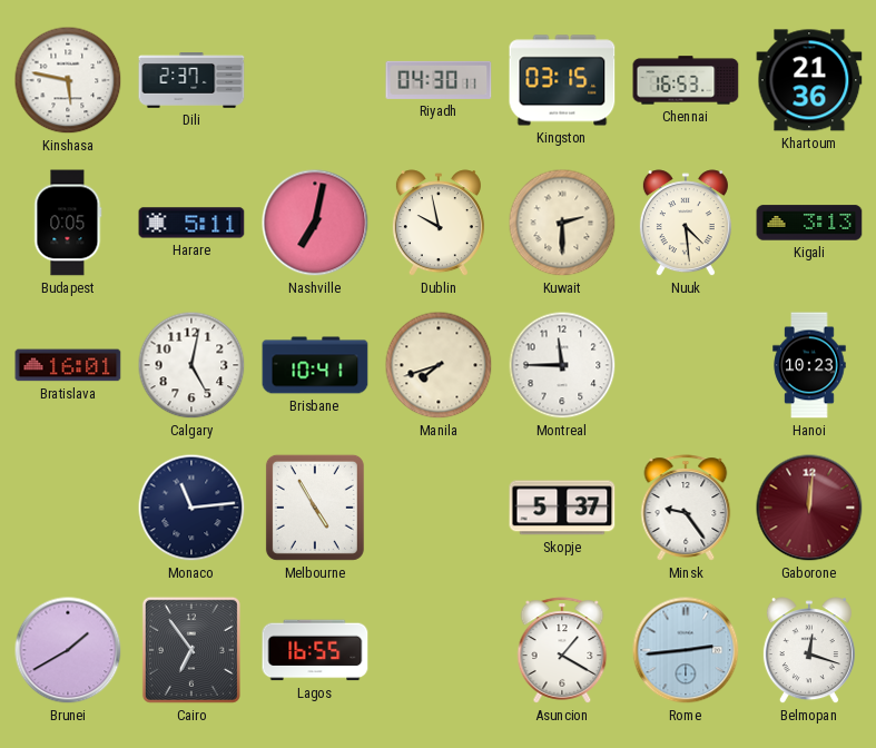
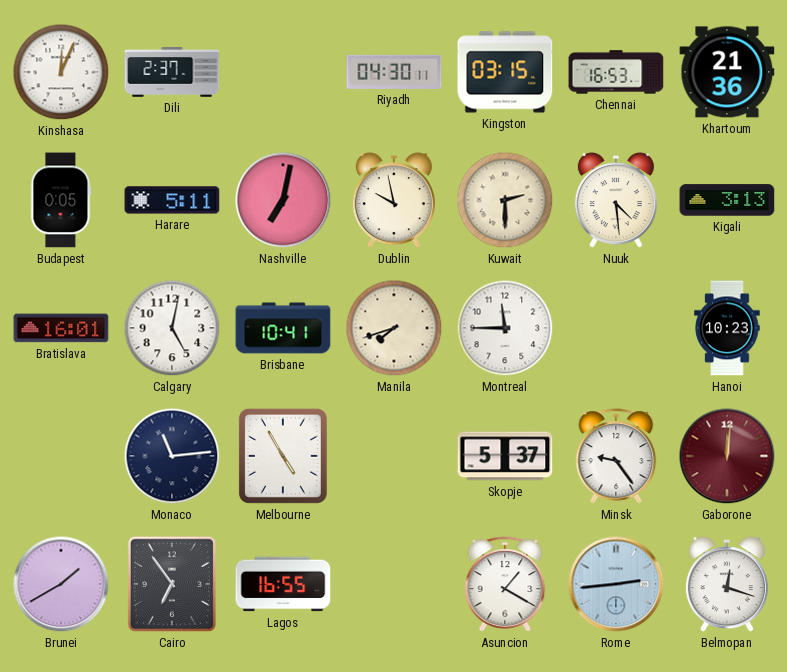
Kinshasa: 5:47 -> 12:04 (61, 72)
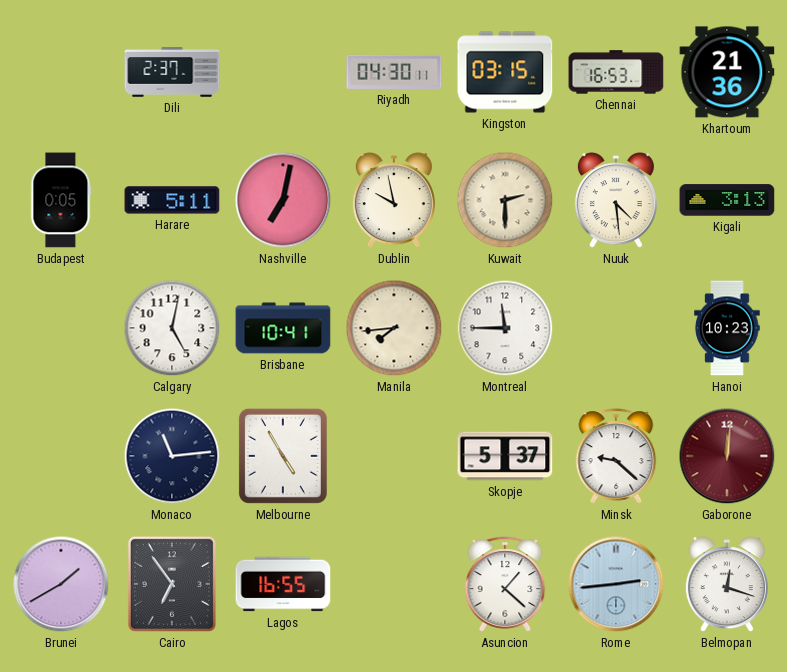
Kinshasa: 12:04 -> none (61, 72)
Bratislava: 16:01 -> none (61, 328)
Manila: 7:42 -> 7:44 (394, 328)
Minsk: 9:24 -> 9:22 (616, 456)
Asuncion: 1:20 -> 1:22 (505, 584)
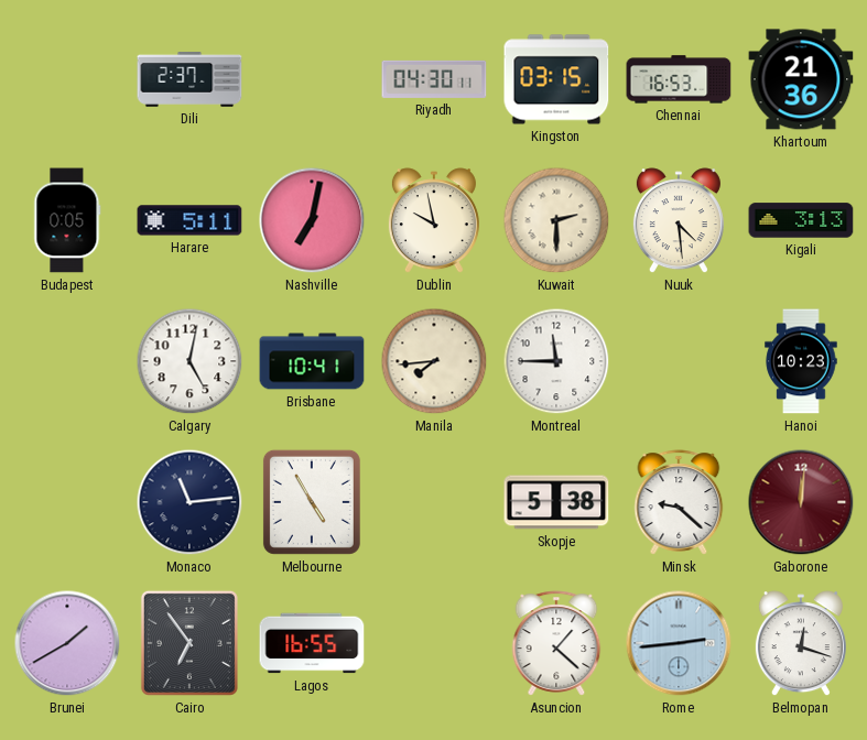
Skopje: 5:37 -> 5:38 (556, 502)
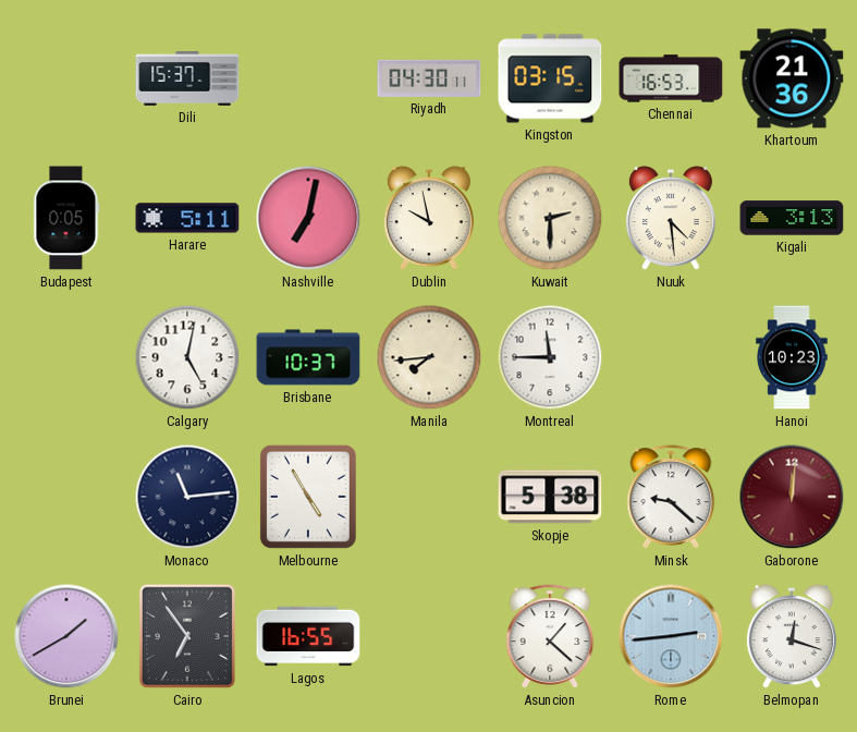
Dili: 2:37 -> 15:37 (187, 78)
Brisbane: 10:41 -> 10:37 (308, 357)
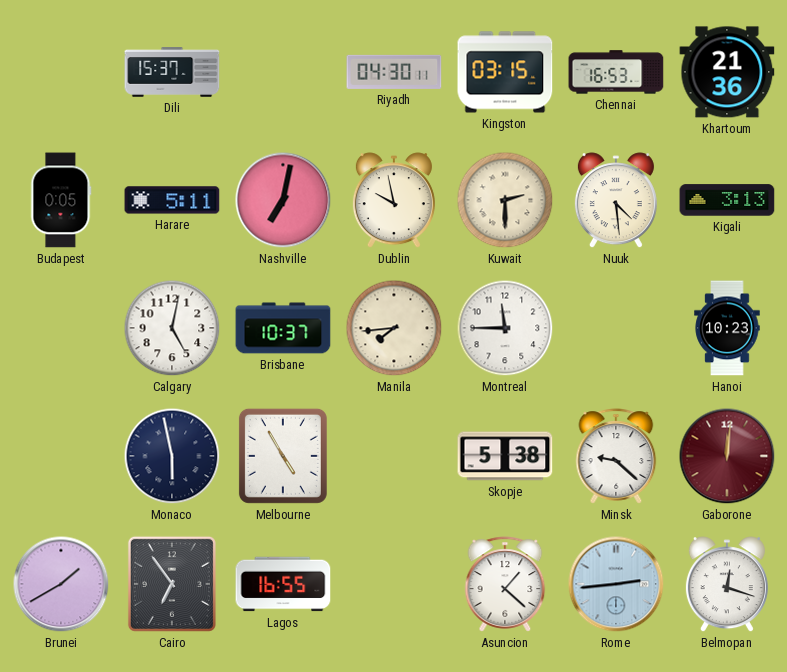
Monaco: 11:14 -> 5:58 (172, 456)
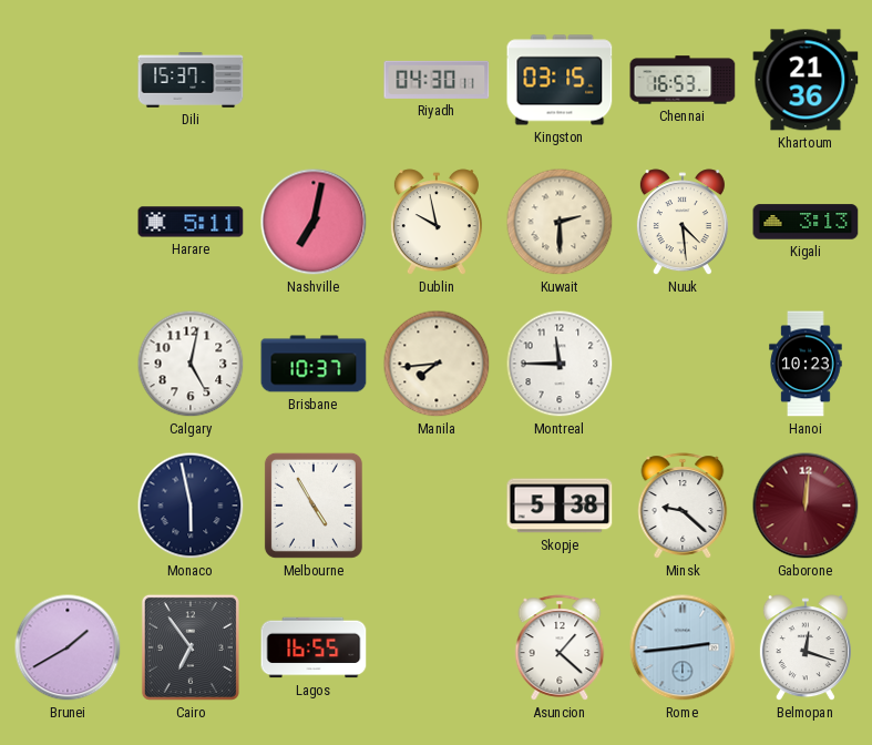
Budapest: 0:05 -> none (61, 200)
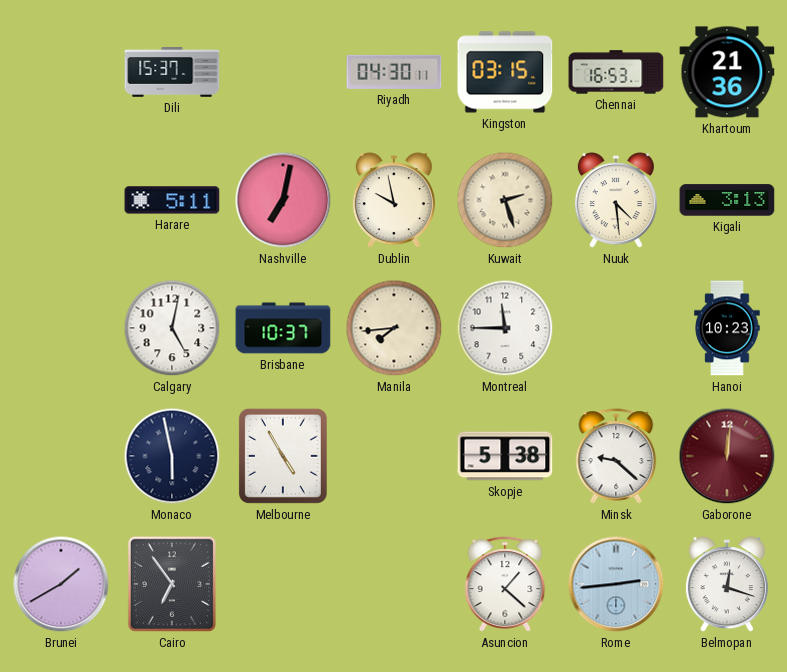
Kuwait: 2:30 -> 2:27 (505, 200)
Lagos: 16:55 -> none (314, 647)
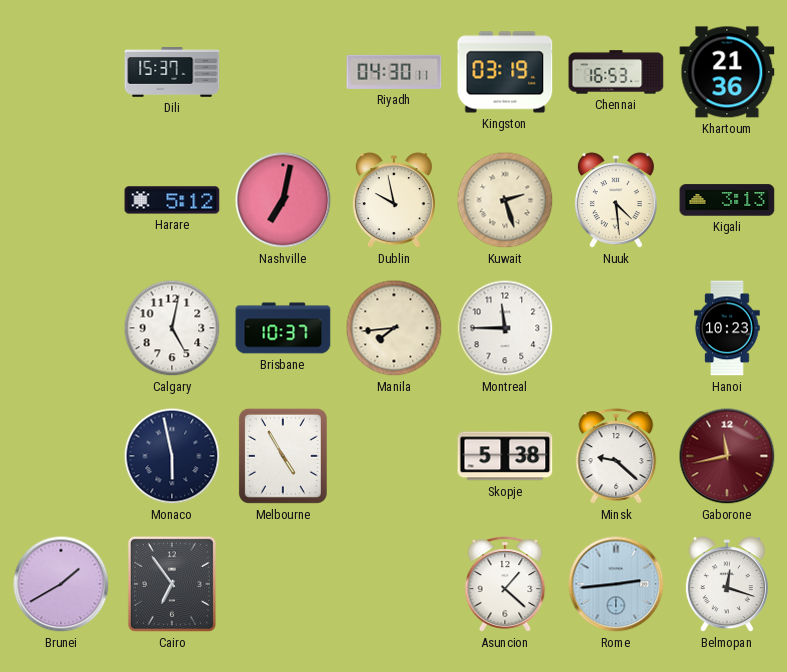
Kingston: 03:15 -> 03:19 (505, 72)
Harare: 5:11 -> 5:12 (172, 200)
Gaborone: 12:01 -> 11:43 (727, 456)
